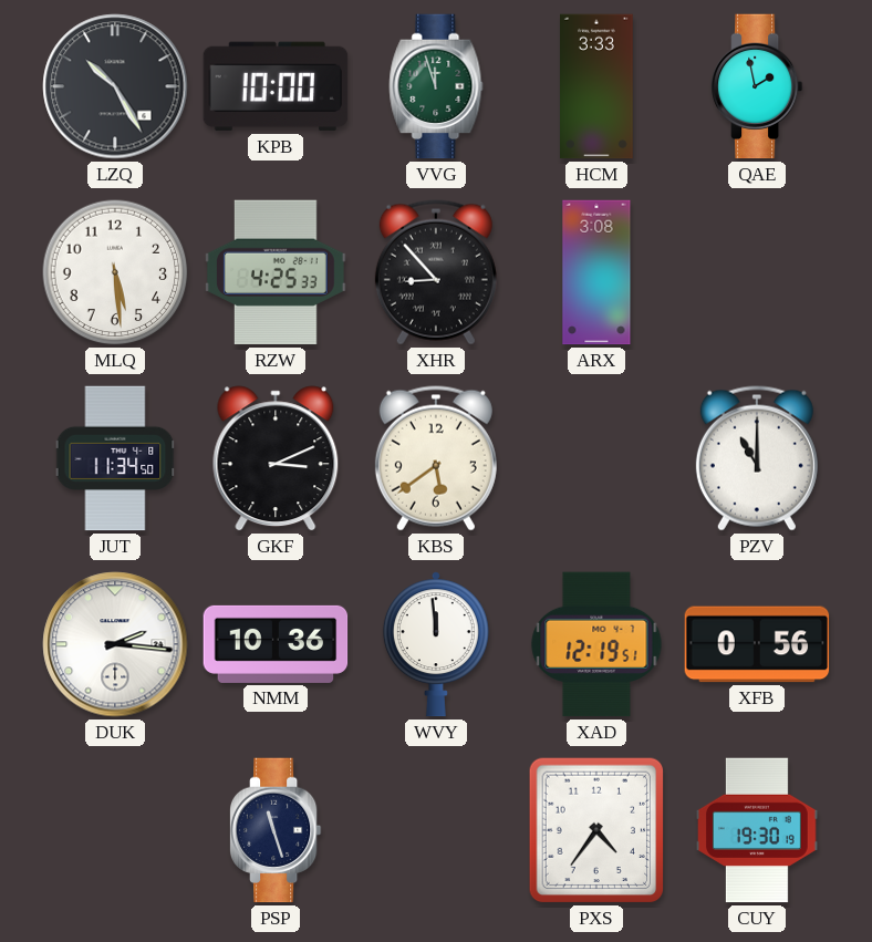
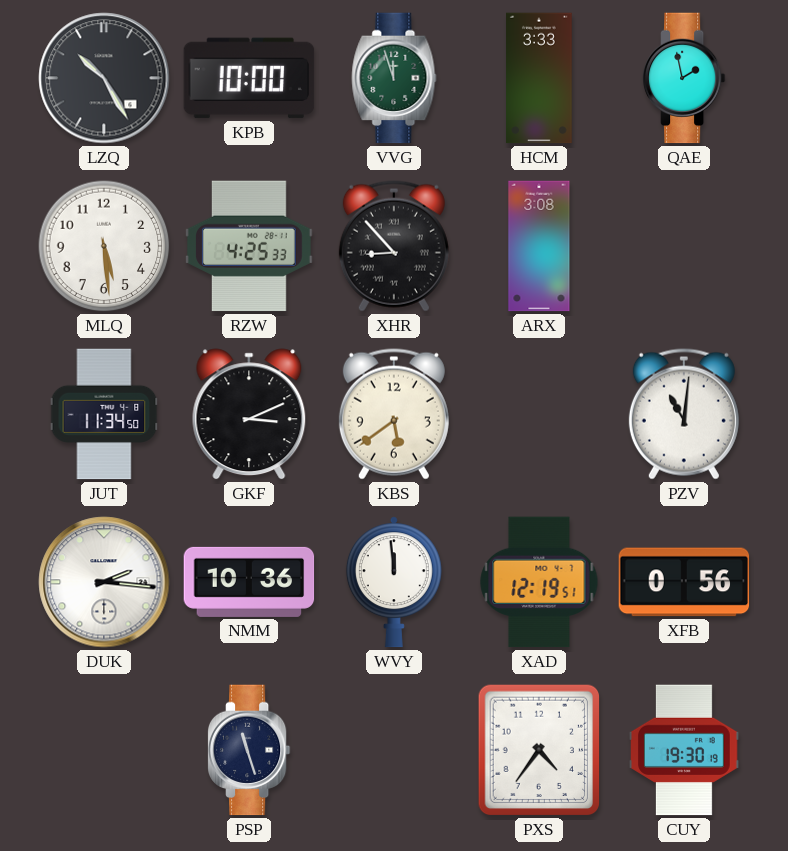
PZV: 11:00 -> 11:01 (684, 414)
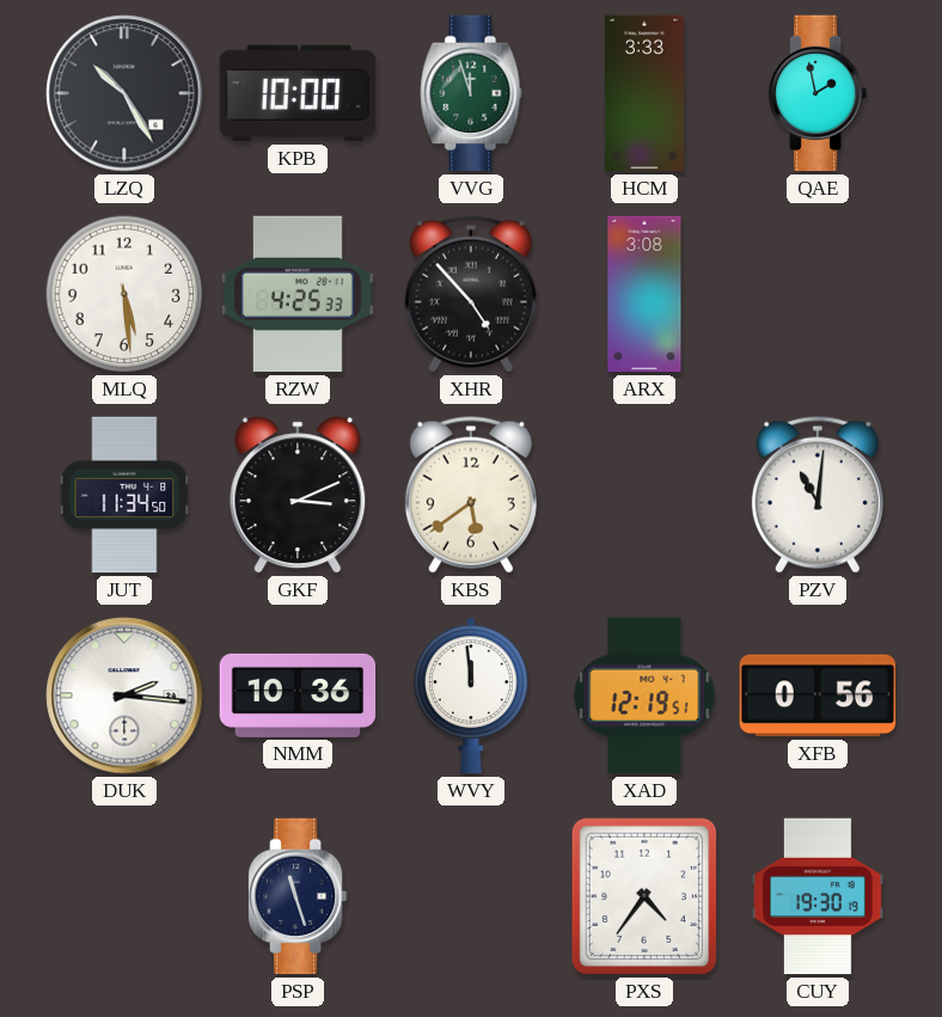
XHR: 8:53 -> 4:53 (471, 294)
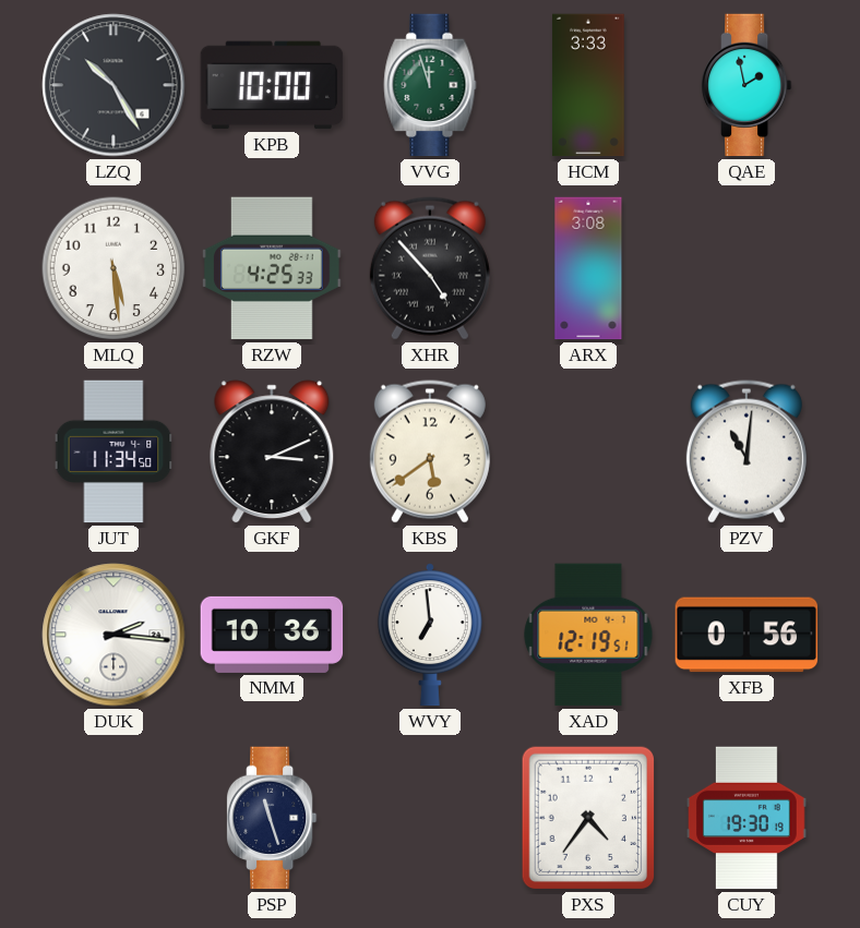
WVY: 11:59 -> 6:59 (430, 635)
